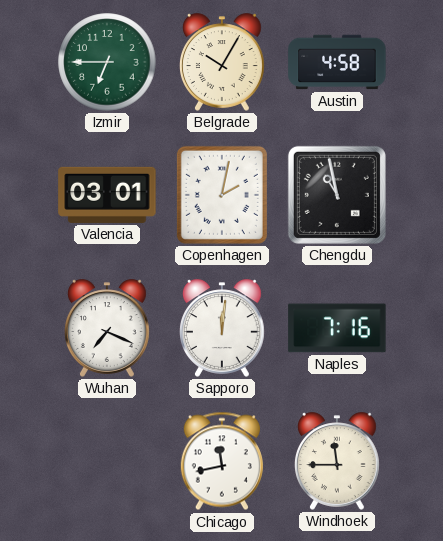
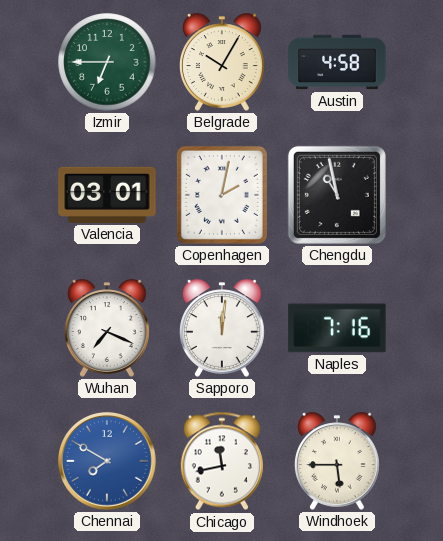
Chennai: none -> 7:50 (108, 462)
Windhoek: 11:45 -> 5:45 (337, 461)
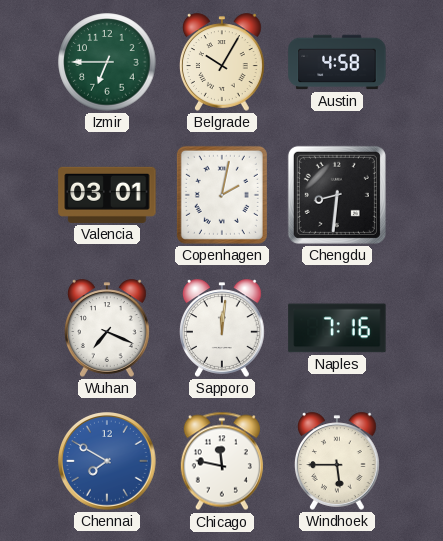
Chengdu: 10:58 -> 8:31 (337, 195)
Chicago: 11:43 -> 11:47 (222, 461)
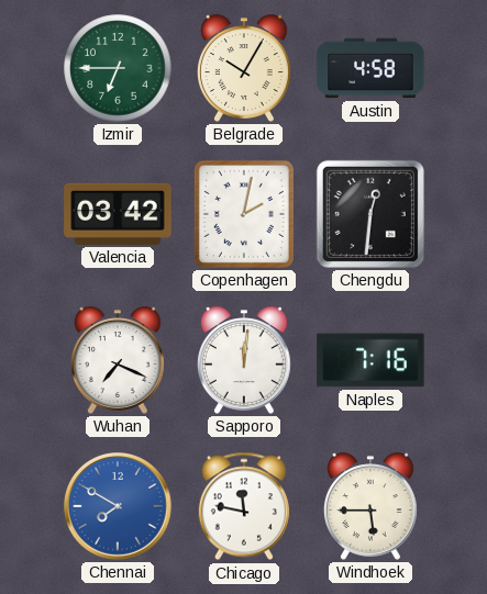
Valencia: 03:01 -> 03:42 (118, 214)
Chengdu: 8:31 -> 12:31 (370, 214)
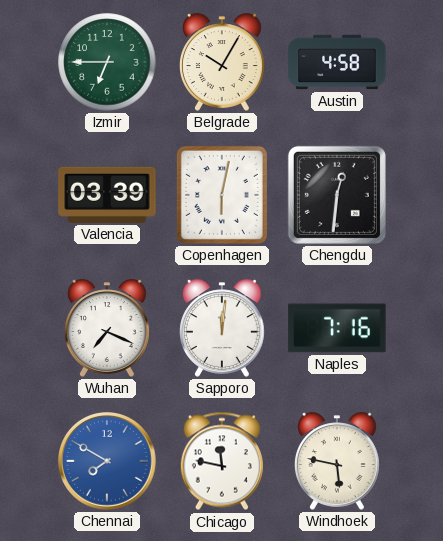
Valencia: 03:42 -> 03:39 (107, 195)
Copenhagen: 2:02 -> 6:02 (222, 195)
Windhoek: 5:45 -> 5:47 (337, 461)
